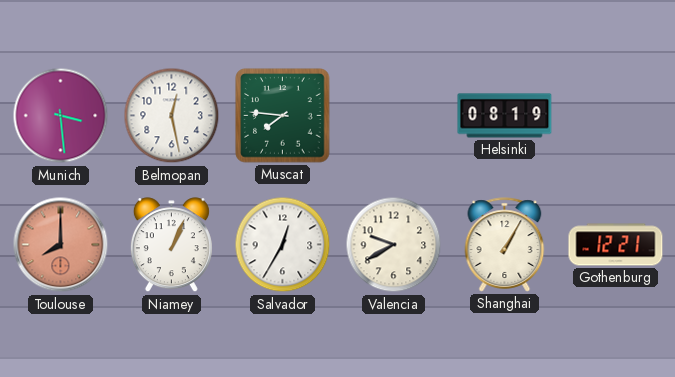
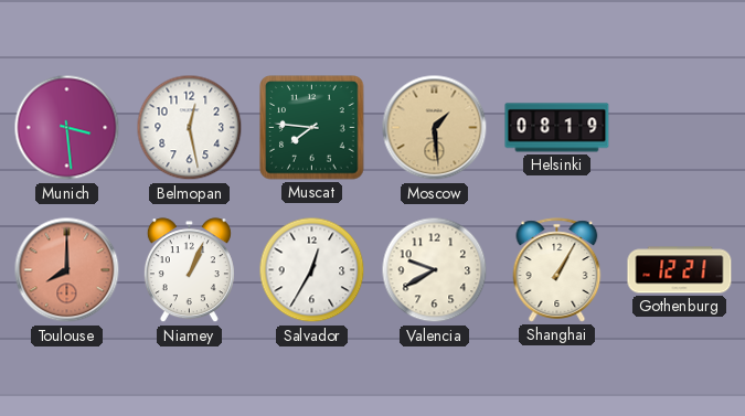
Moscow: none -> 1:29 (435, 128)
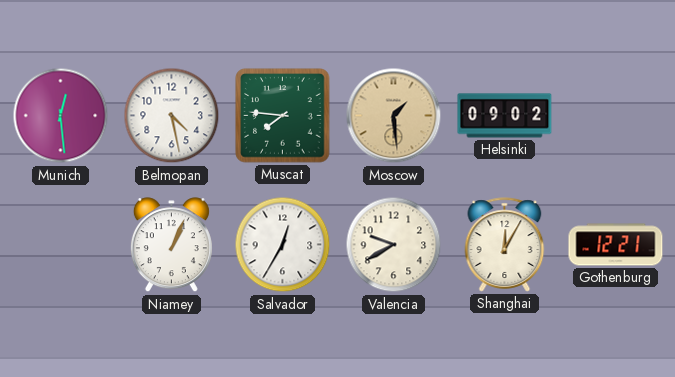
Munich: 3:29 -> 12:29 (61, 116)
Belmopan: 12:28 -> 4:28 (172, 116)
Helsinki: 08:19 -> 09:02 (505, 116)
Toulouse: 8:00 -> none (67, 270)
Shanghai: 1:05 -> 12:05 (505, 245)
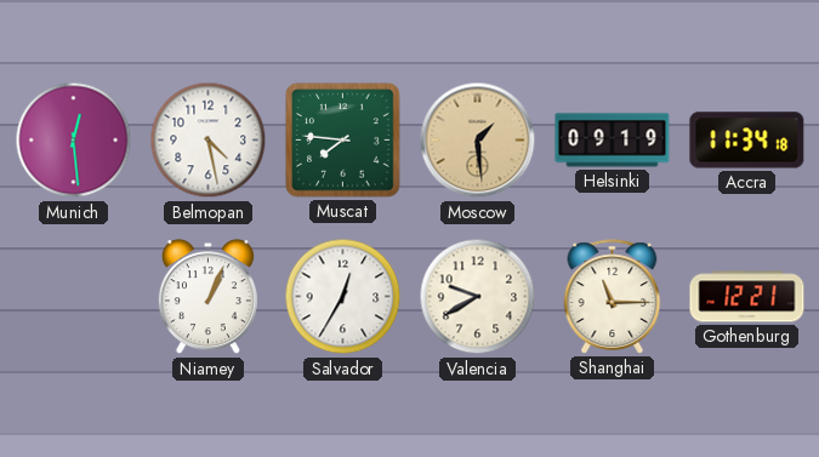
Helsinki: 09:02 -> 09:19 (613, 141)
Accra: none -> 11:34 (747, 141)
Shanghai: 12:05 -> 11:15 (613, 297)
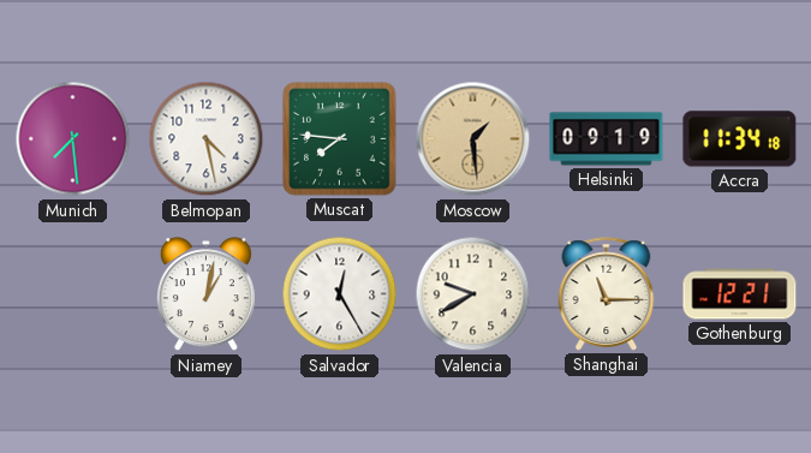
Munich: 12:29 -> 7:29 (73, 139)
Niamey: 1:04 -> 1:02 (205, 294)
Salvador: 12:35 -> 12:25 (340, 294)
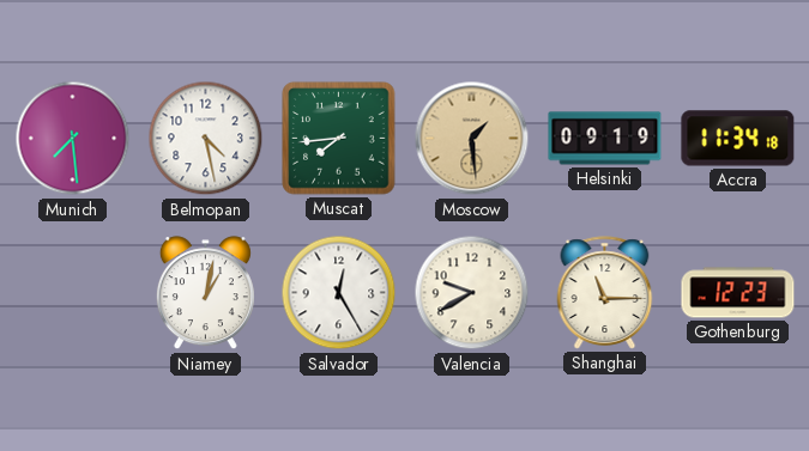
Muscat: 7:46 -> 7:44 (339, 139)
Gothenburg: 12:21 -> 12:23 (738, 293)
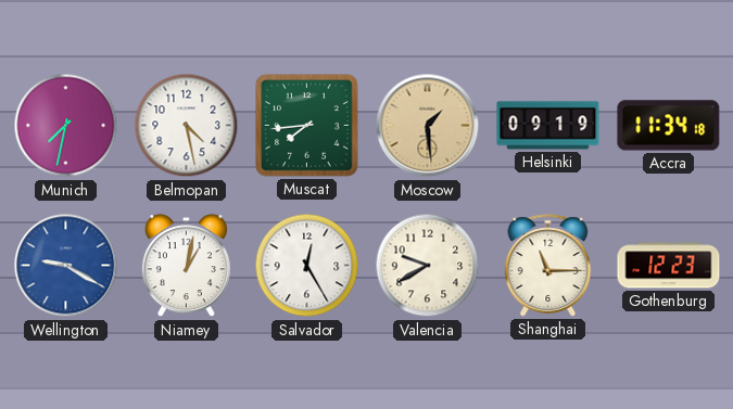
Munich: 7:29 -> 7:32 (66, 126)
Wellington: none -> 9:20 (66, 266)
